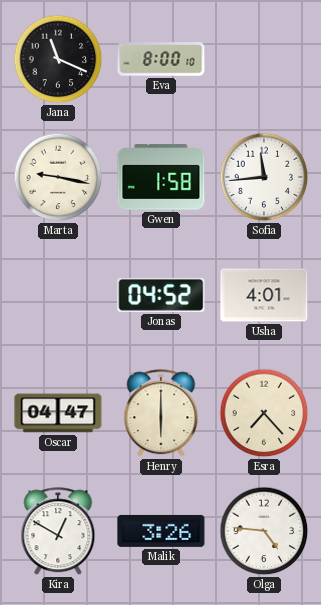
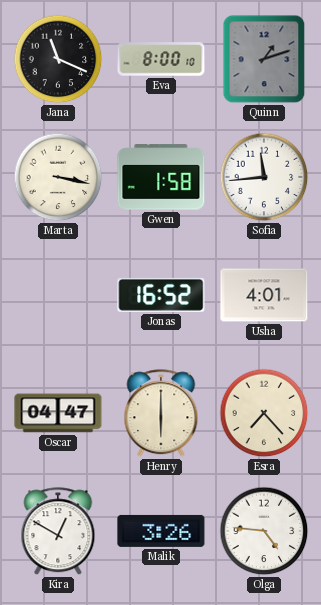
Quinn: none -> 1:12 (264, 59)
Marta: 9:17 -> 3:17 (58, 177)
Jonas: 04:52 -> 16:52 (161, 295)
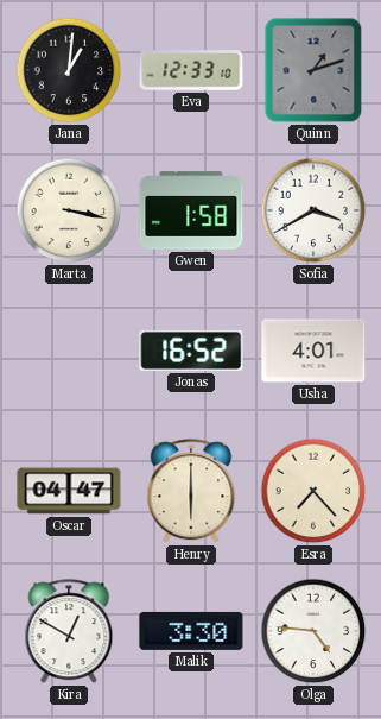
Jana: 11:19 -> 1:01 (69, 70)
Eva: 8:00 -> 12:33 (191, 70)
Sofia: 11:44 -> 3:40 (313, 210)
Malik: 3:26 -> 3:30 (191, 631)
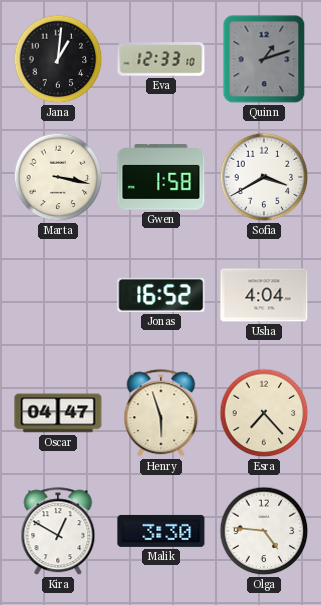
Usha: 4:01 -> 4:04 (264, 295)
Henry: 6:00 -> 5:57 (161, 414)
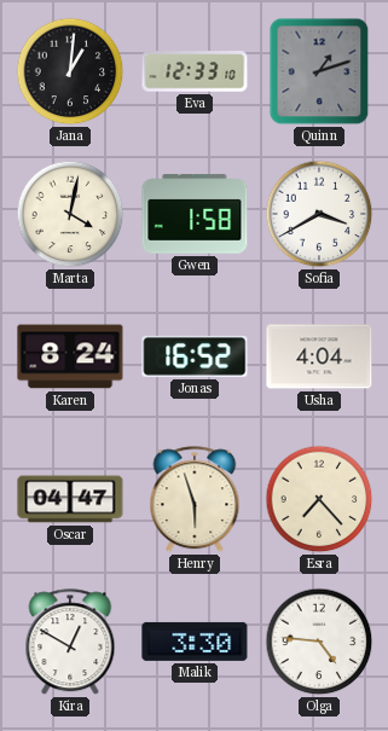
Marta: 3:17 -> 4:02 (70, 214)
Karen: none -> 8:24 (70, 356)
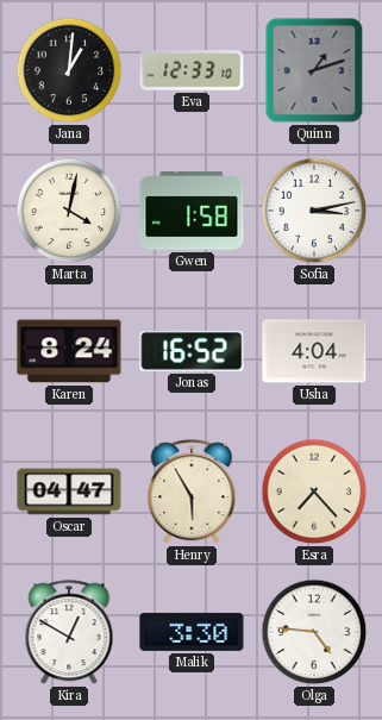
Sofia: 3:40 -> 3:13 (314, 211)
Henry: 5:57 -> 5:55 (192, 493)
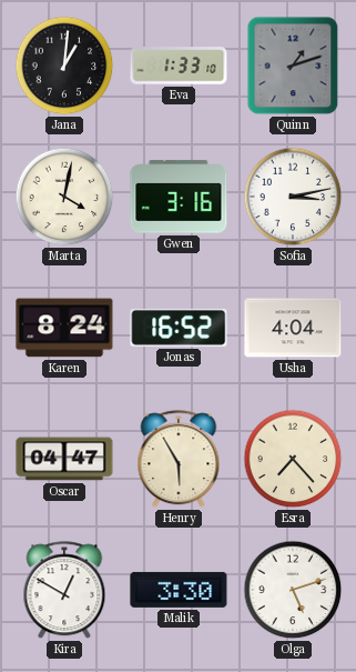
Eva: 12:33 -> 1:33 (179, 66)
Gwen: 1:58 -> 3:16 (179, 197)
Olga: 4:46 -> 5:12 (293, 590)
